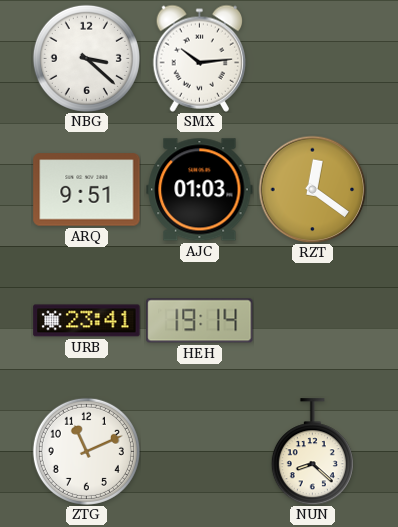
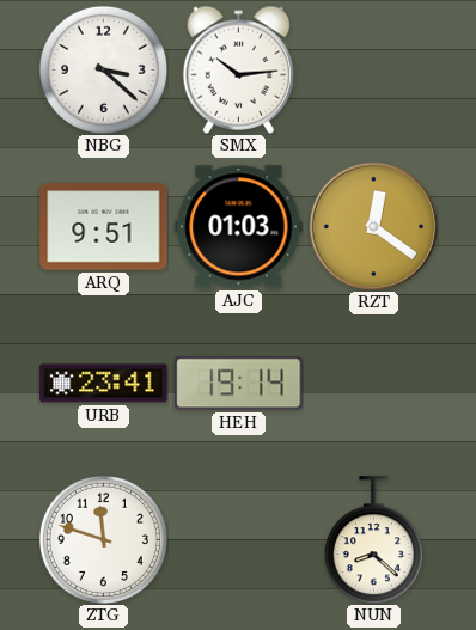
ZTG: 11:11 -> 11:48 (103, 539)
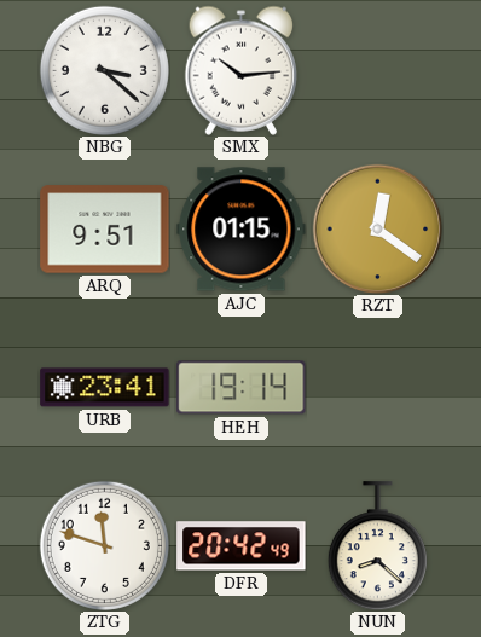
AJC: 01:03 -> 01:15 (242, 230)
DFR: none -> 20:42 (242, 546)
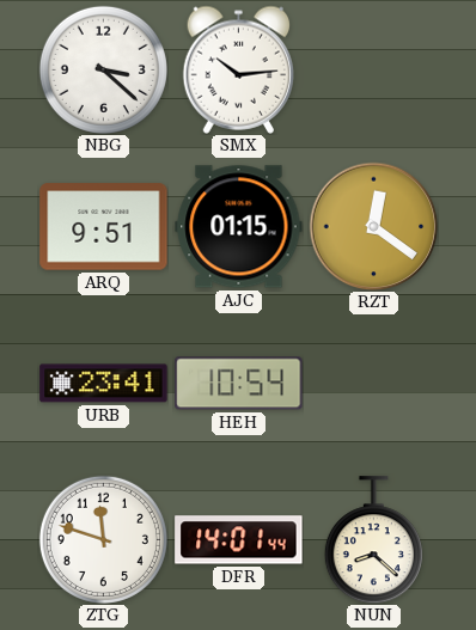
HEH: 19:14 -> 10:54 (239, 384)
DFR: 20:42 -> 14:01 (239, 540)
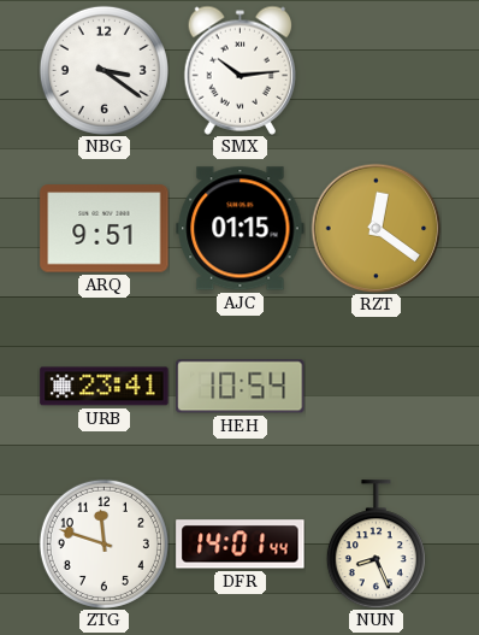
NBG: 3:22 -> 3:21 (104, 70)
NUN: 8:22 -> 8:26 (375, 545)
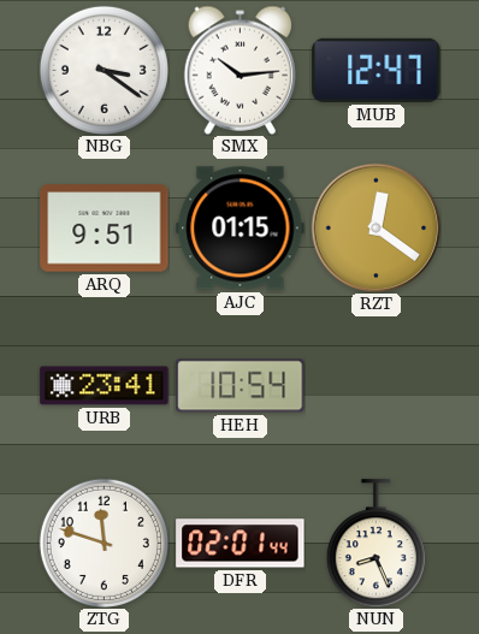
MUB: none -> 12:47 (377, 70)
DFR: 14:01 -> 02:01 (241, 544)
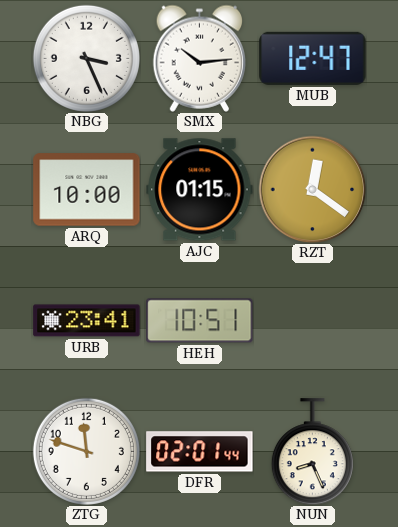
NBG: 3:21 -> 3:26 (86, 58)
ARQ: 9:51 -> 10:00 (87, 190)
HEH: 10:54 -> 10:51 (200, 321)
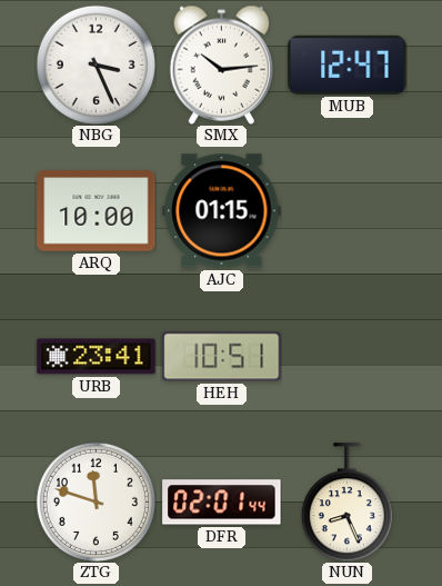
RZT: 12:21 -> none (312, 189)
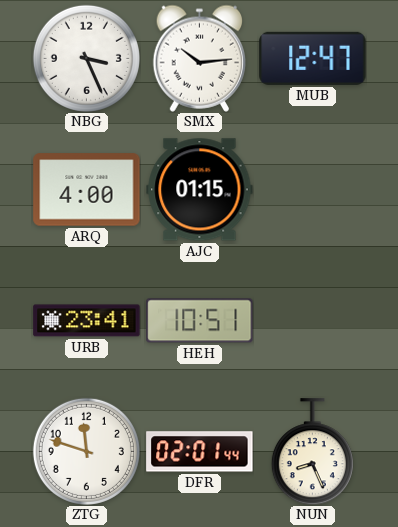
ARQ: 10:00 -> 4:00 (87, 190)
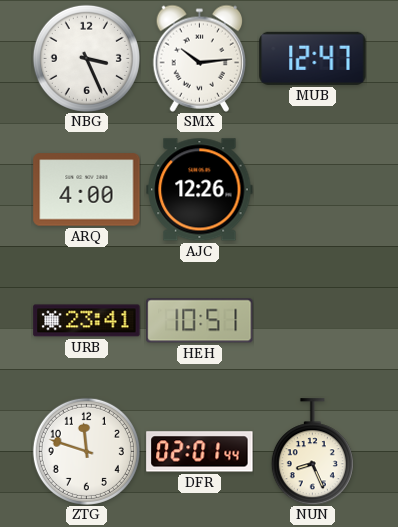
AJC: 01:15 -> 12:26 (200, 190)
